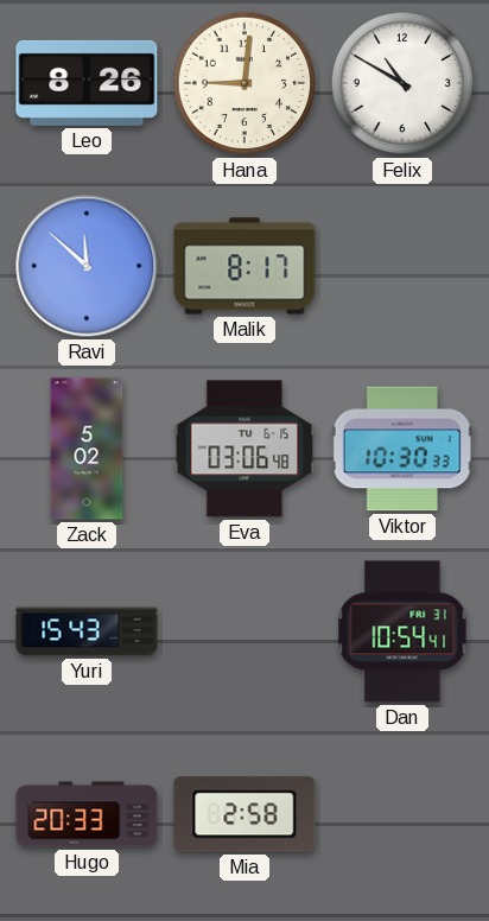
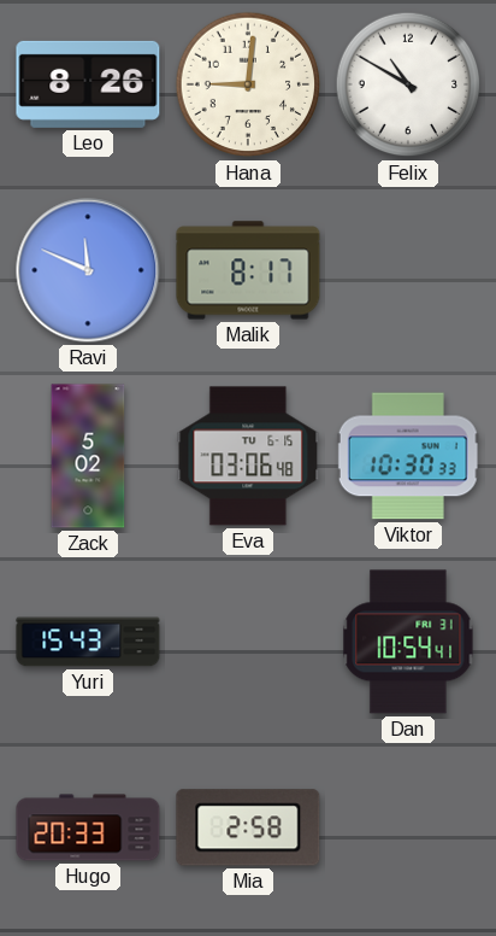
Ravi: 11:52 -> 11:49 (88, 270)
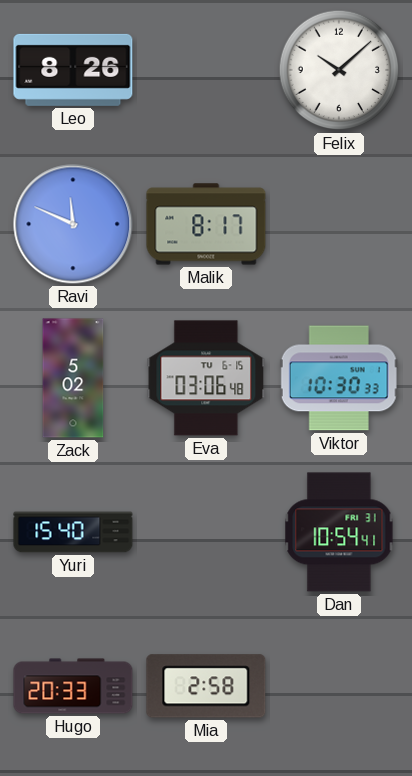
Hana: 9:01 -> none (248, 84)
Felix: 10:50 -> 10:08 (339, 70)
Yuri: 15:43 -> 15:40 (73, 532)
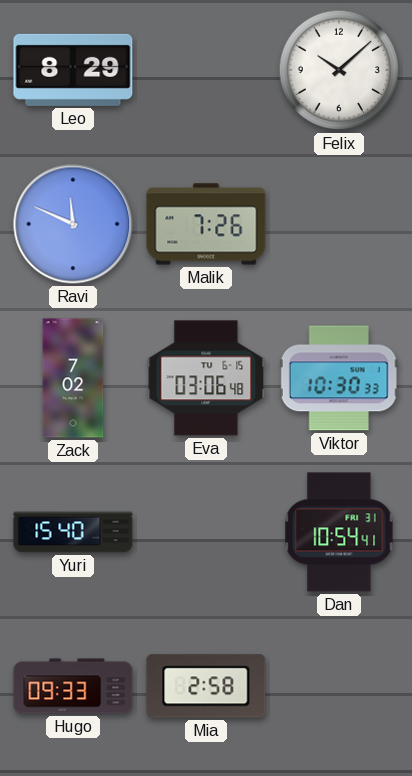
Leo: 8:26 -> 8:29 (73, 70)
Malik: 8:17 -> 7:26 (206, 224)
Zack: 5:02 -> 7:02 (73, 378)
Hugo: 20:33 -> 09:33 (73, 686)
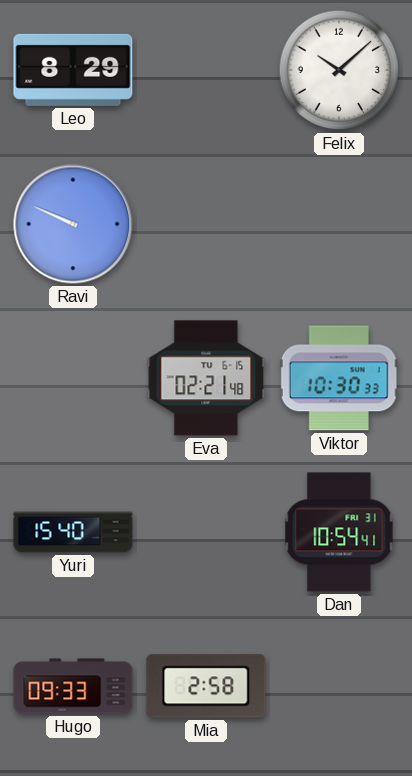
Ravi: 11:49 -> 9:49 (73, 224)
Malik: 7:26 -> none (206, 224)
Zack: 7:02 -> none (73, 378)
Eva: 03:06 -> 02:21 (206, 378)
